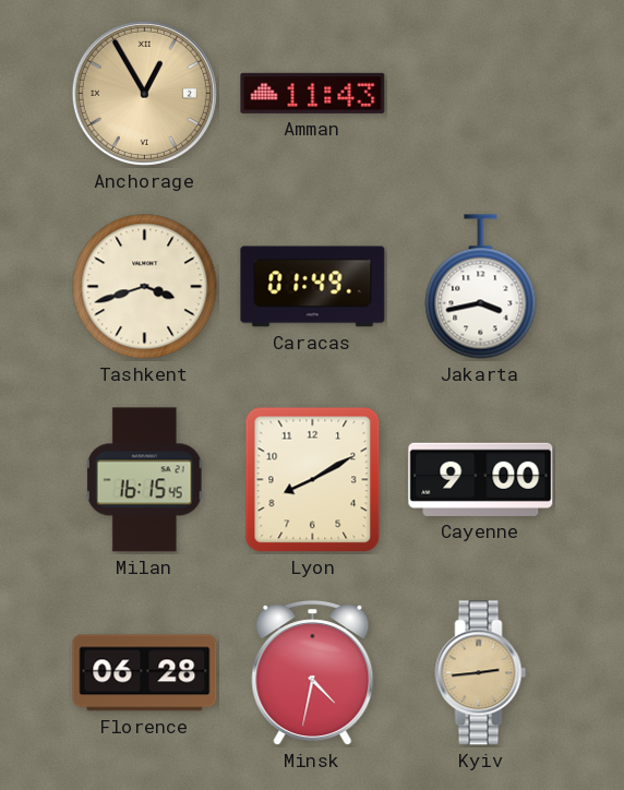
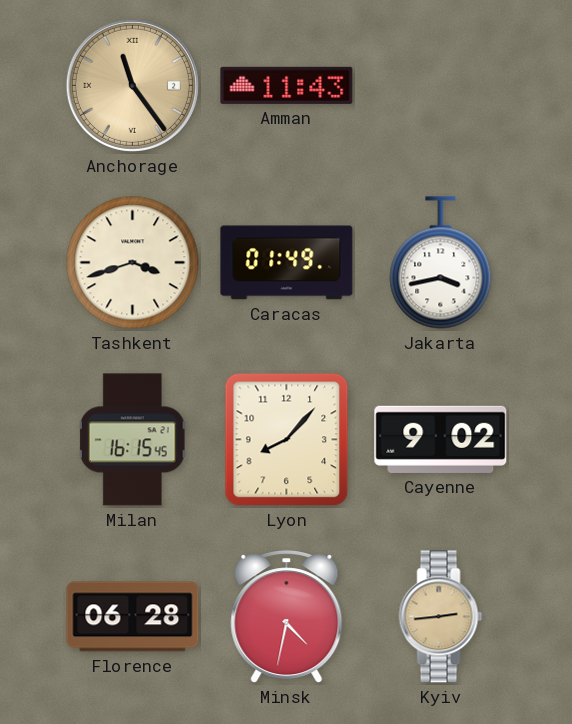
Anchorage: 12:55 -> 11:24 (132, 85)
Lyon: 8:10 -> 8:07 (287, 440)
Cayenne: 9:00 -> 9:02 (441, 439)
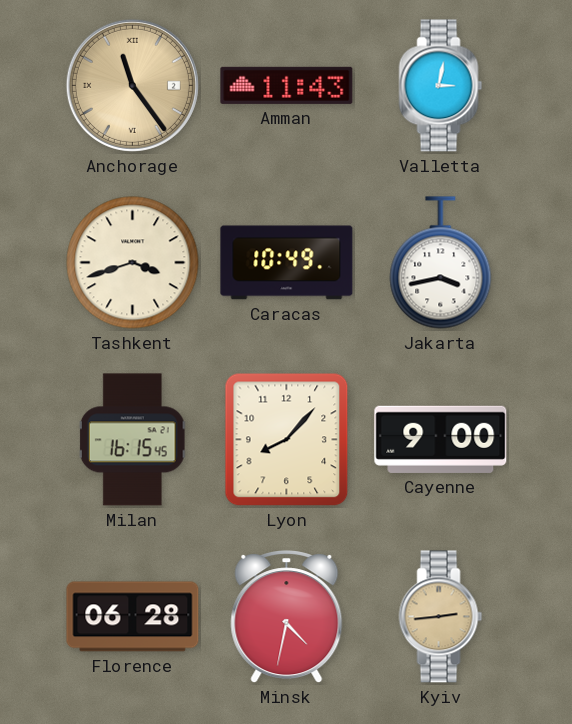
Valletta: none -> 3:02 (441, 86)
Caracas: 01:49 -> 10:49 (287, 263)
Cayenne: 9:02 -> 9:00 (441, 439)
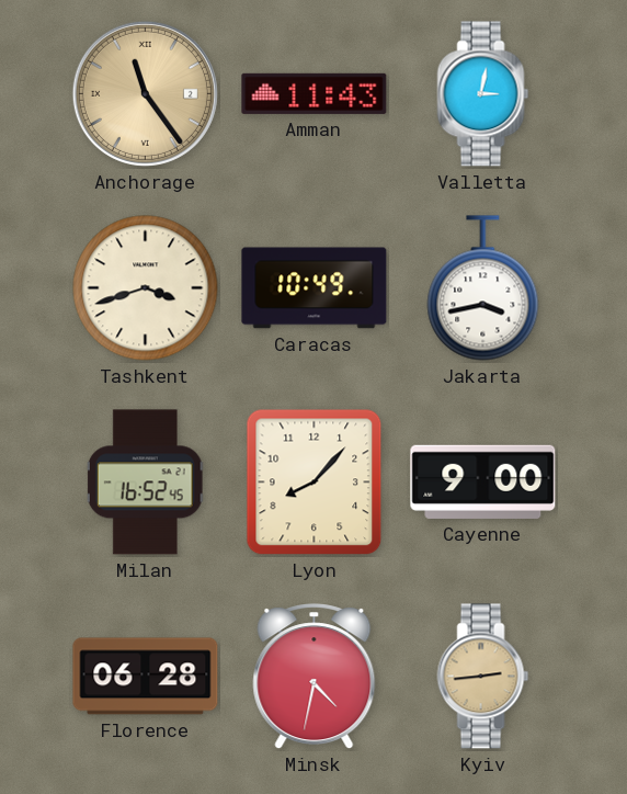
Milan: 16:15 -> 16:52 (146, 483)
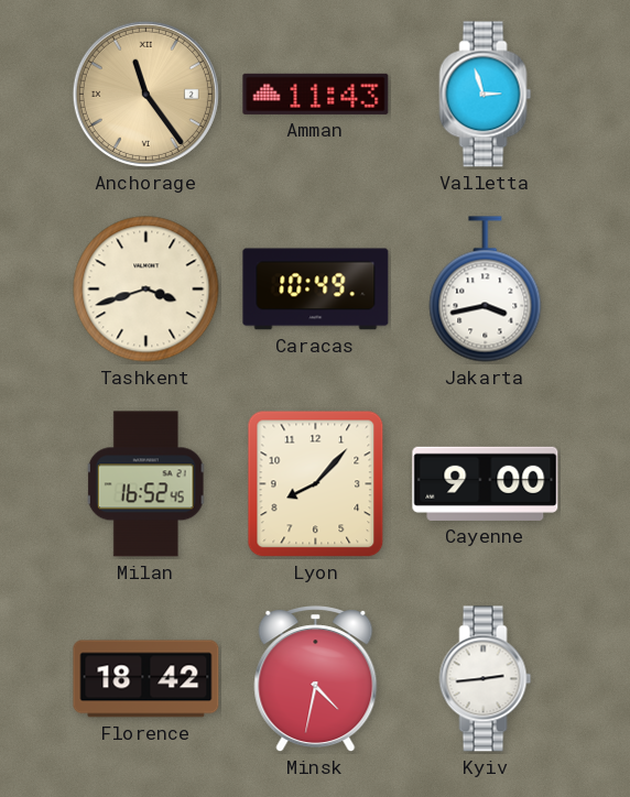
Valletta: 3:02 -> 2:57 (486, 95)
Florence: 06:28 -> 18:42 (146, 679)
Kyiv dial: champagne -> white (486, 679)
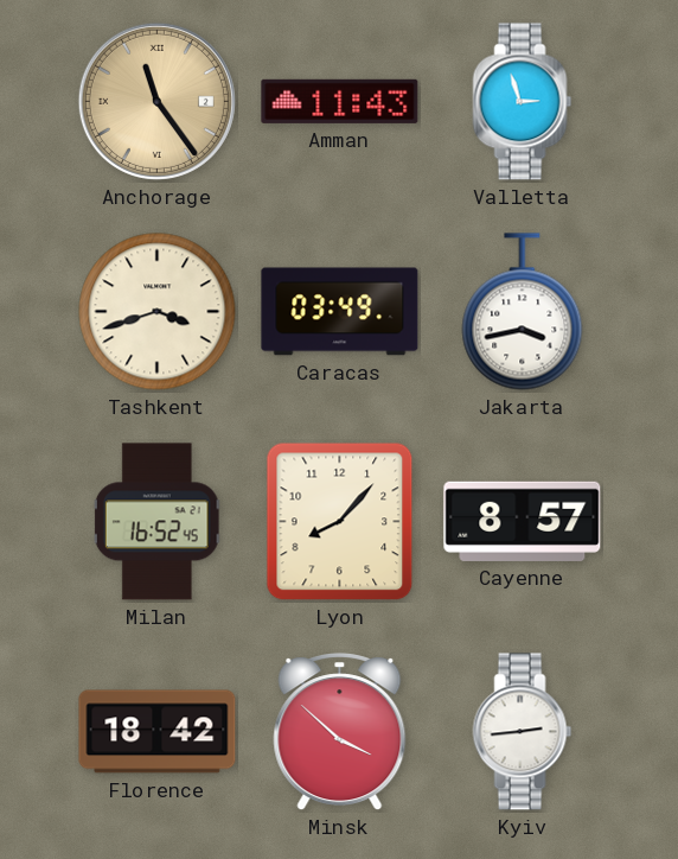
Caracas: 10:49 -> 03:49 (340, 312)
Cayenne: 9:00 -> 8:57 (523, 521)
Minsk: 4:32 -> 3:52 (340, 732)
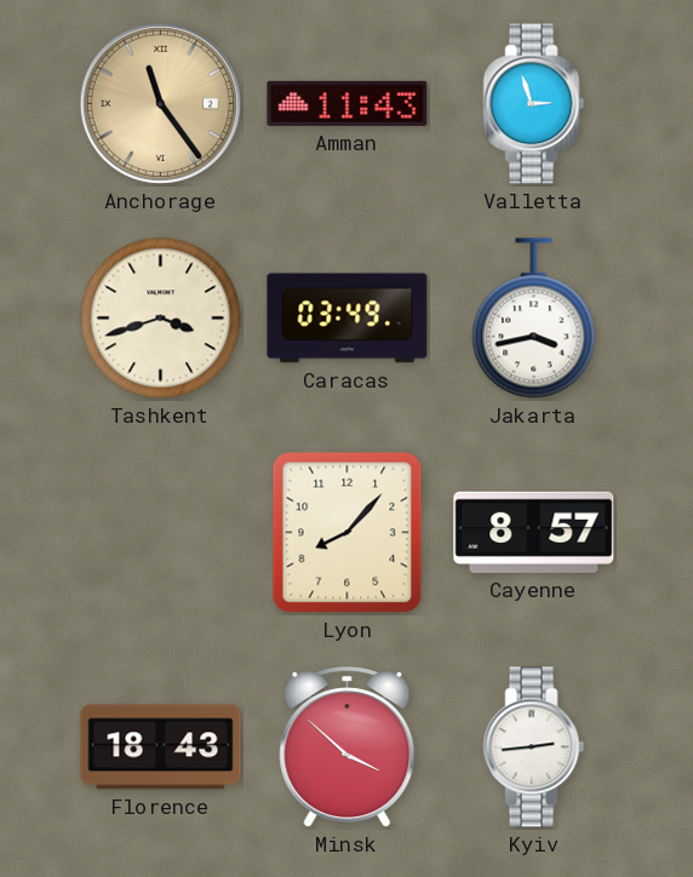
Milan: 16:52 -> none (158, 522)
Florence: 18:42 -> 18:43 (161, 747)
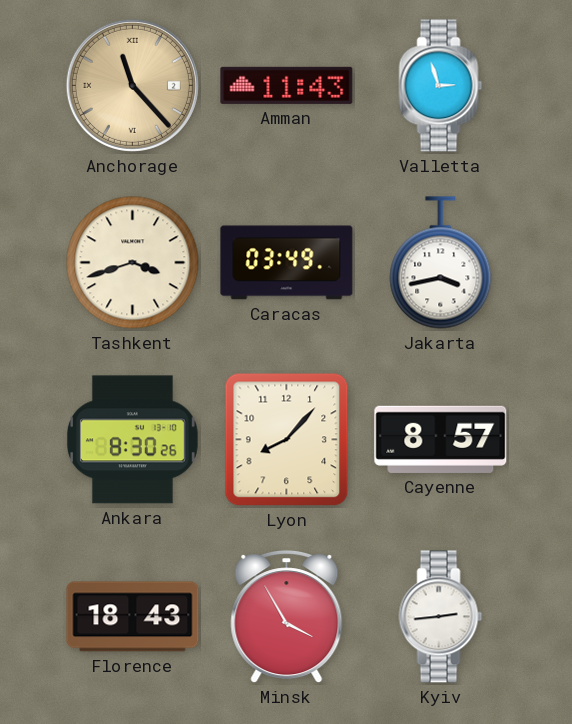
Anchorage: 11:24 -> 11:23 (132, 85)
Ankara: none -> 8:30 (132, 440)
Minsk: 3:52 -> 3:55 (287, 617)
